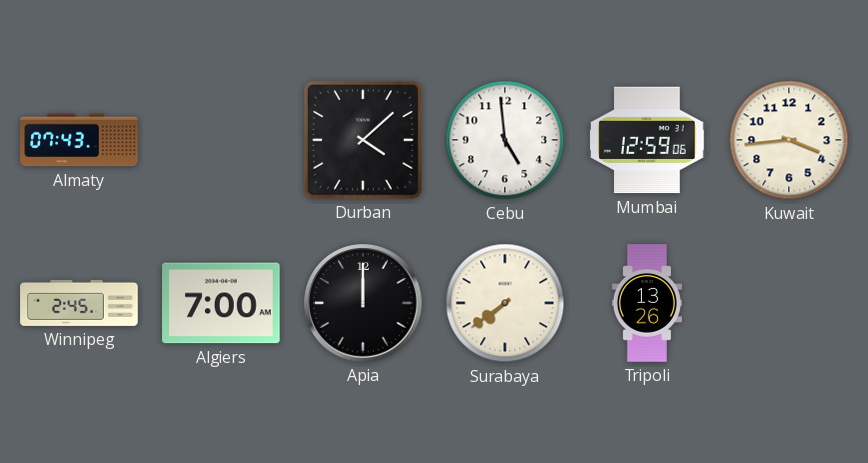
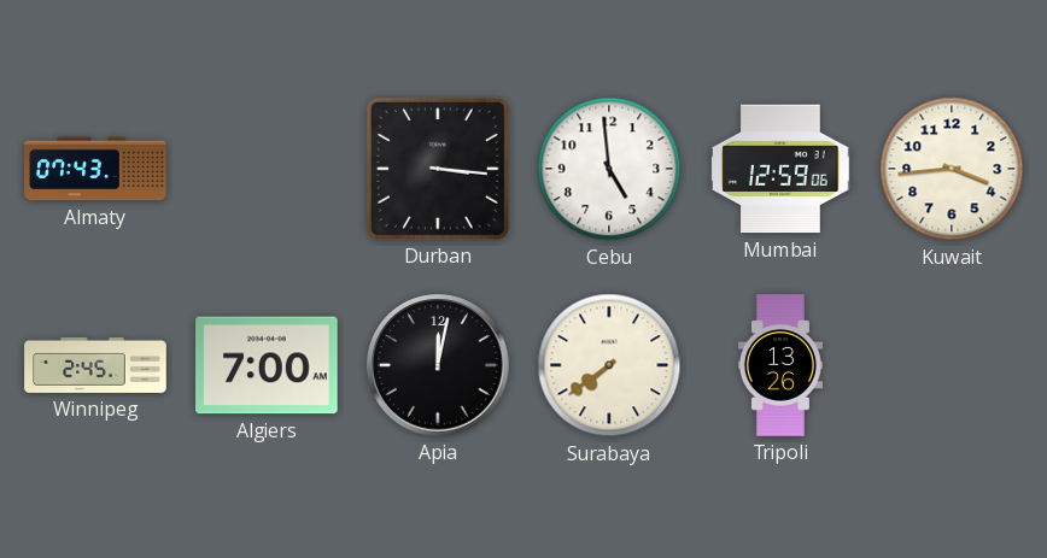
Durban: 4:08 -> 3:16 (438, 169)
Apia: 12:00 -> 12:02 (438, 365)
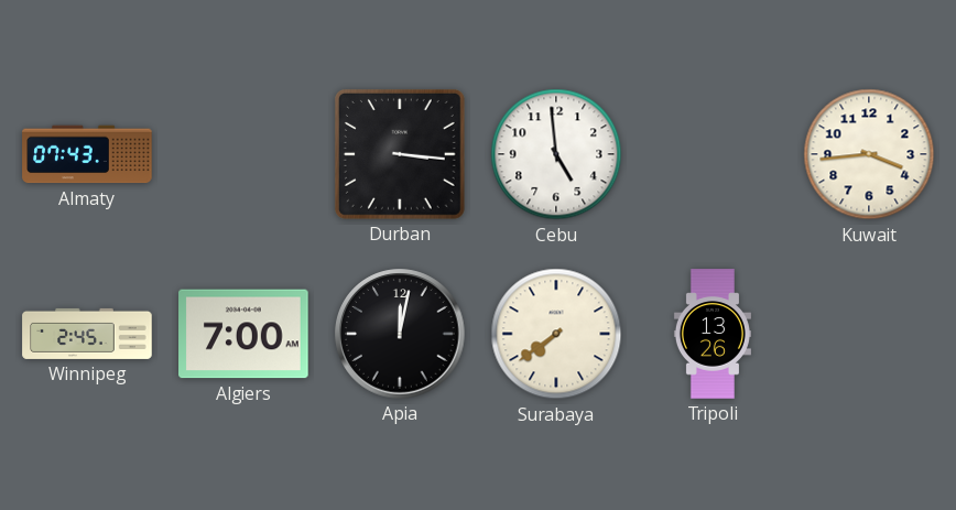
Mumbai: 12:59 -> none (780, 169)
